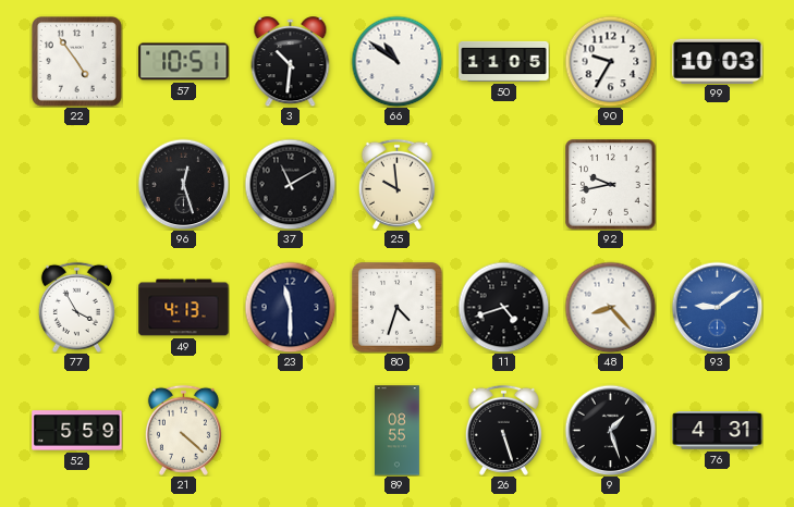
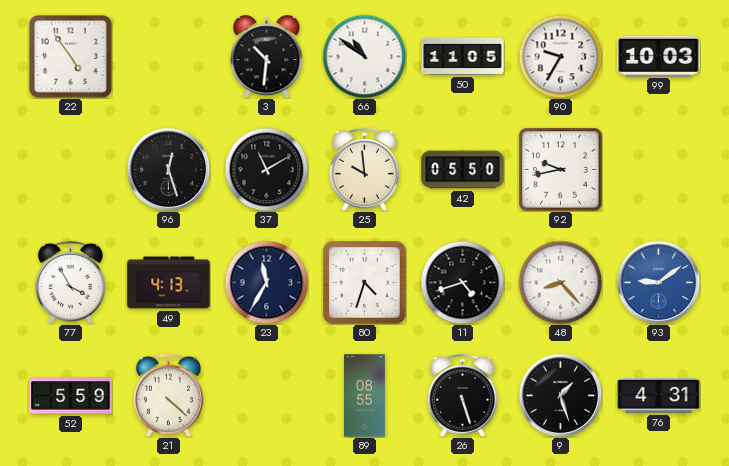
57: 10:51 -> none (184, 62)
42: none -> 05:50 (463, 170)
23: 11:30 -> 11:35 (266, 282)
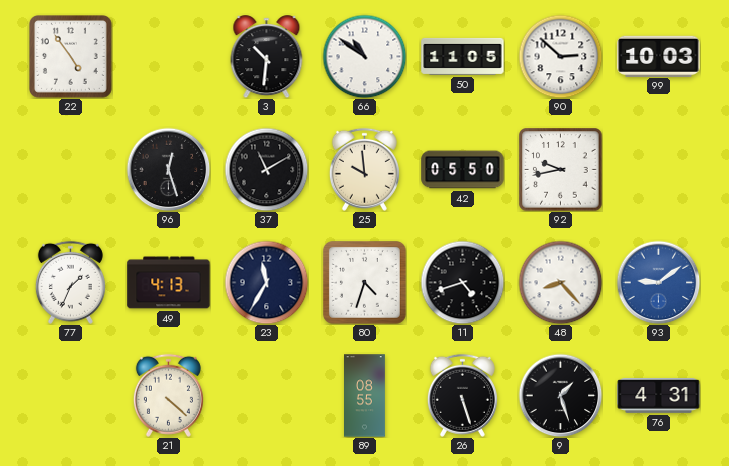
90: 9:35 -> 2:52 (560, 56)
77: 3:55 -> 1:34 (70, 282)
52: 5:59 -> none (71, 396)
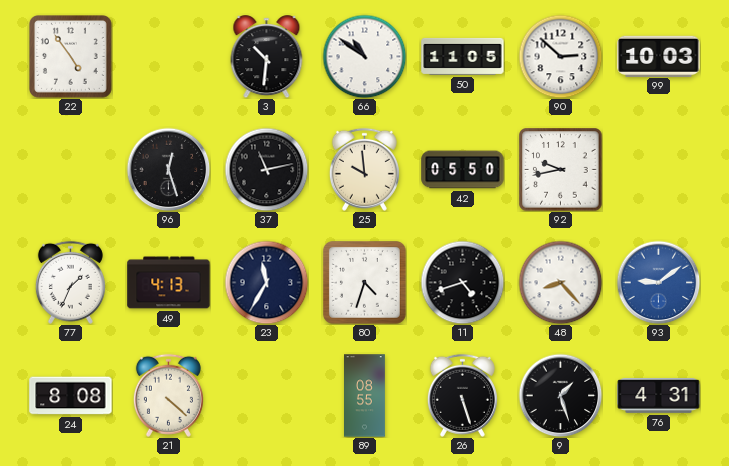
37: 11:10 -> 11:13 (266, 169)
24: none -> 8:08 (71, 396)
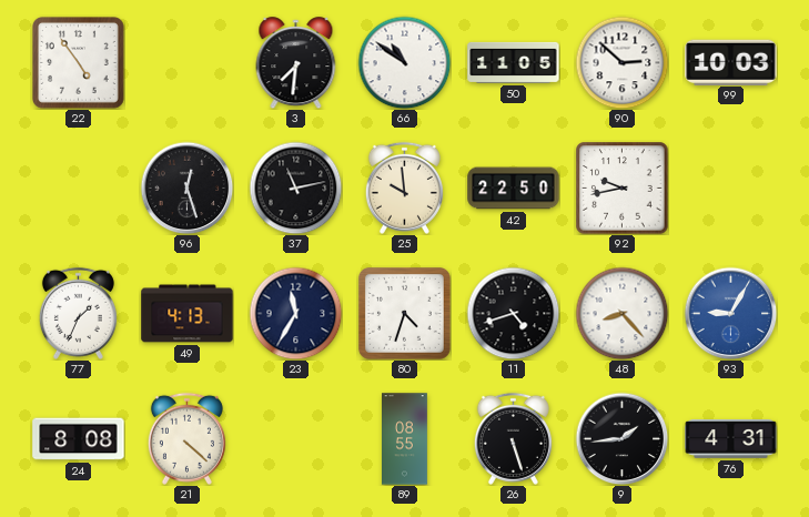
3: 10:31 -> 7:31 (296, 63)
42: 05:50 -> 22:50 (514, 189)
93: 9:09 -> 9:05 (730, 313)
9: 1:27 -> 1:44 (621, 438)
